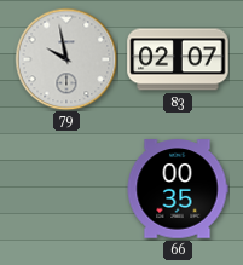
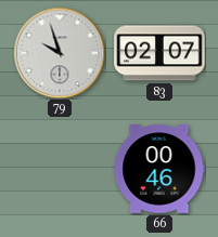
79: 9:58 -> 9:57 (60, 53)
66: 00:35 -> 00:46 (159, 169)
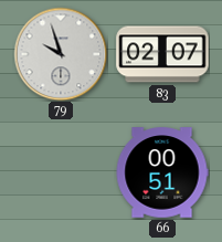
66: 00:46 -> 00:51 (162, 172)
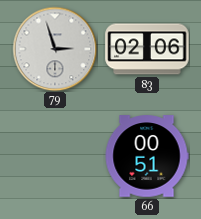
79: 9:57 -> 2:57 (55, 49)
83: 02:07 -> 02:06 (147, 49)
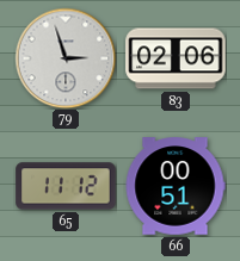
65: none -> 11:12 (66, 186)
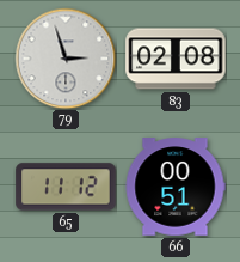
83: 02:06 -> 02:08 (176, 59)
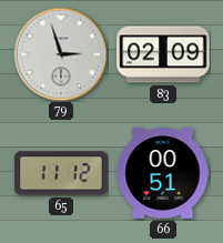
83: 02:08 -> 02:09 (163, 54)
